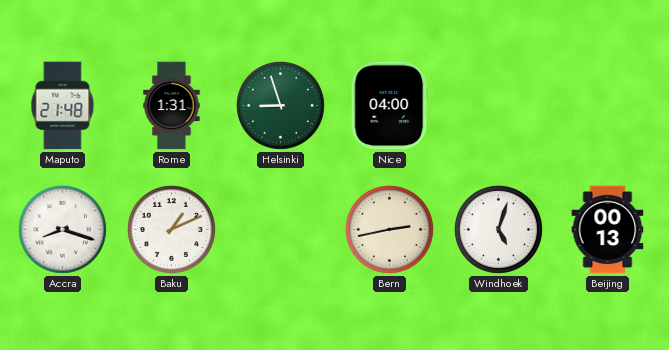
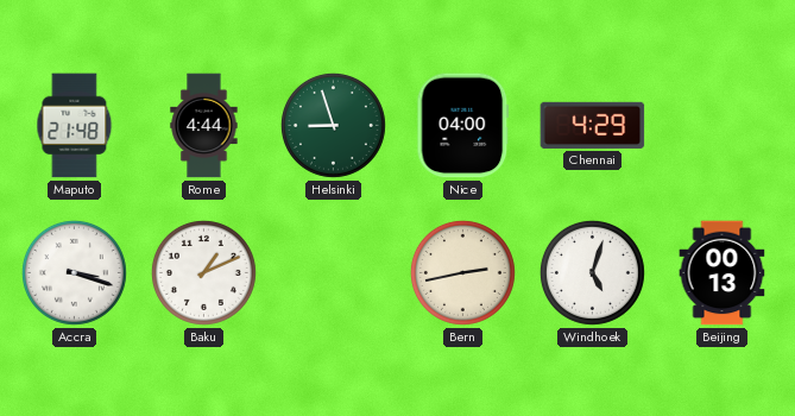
Rome: 1:31 -> 4:44 (204, 126)
Chennai: none -> 4:29 (593, 125)
Accra: 8:18 -> 3:18 (74, 272)
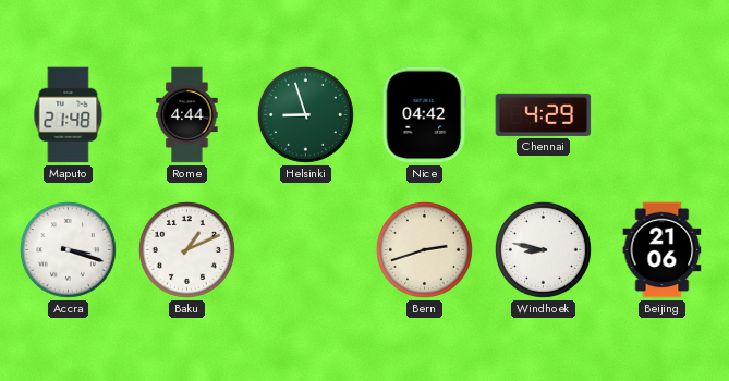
Nice: 04:00 -> 04:42 (425, 115)
Bern: 2:43 -> 2:42 (424, 249)
Windhoek: 5:03 -> 8:47 (543, 249)
Beijing: 00:13 -> 21:06 (663, 250)
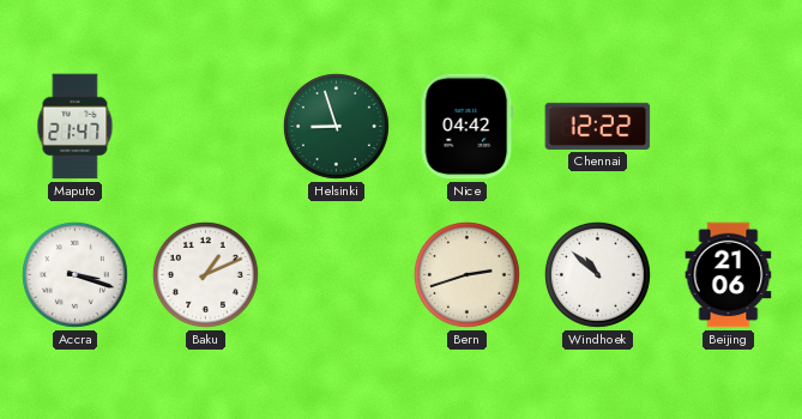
Maputo: 21:48 -> 21:47 (76, 127)
Rome: 4:44 -> none (187, 115)
Chennai: 4:29 -> 12:22 (598, 126)
Windhoek: 8:47 -> 10:52 (597, 274)
